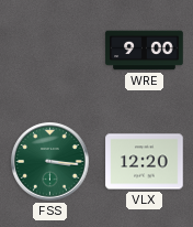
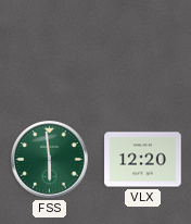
WRE: 9:00 -> none (145, 51)
FSS: 3:16 -> 5:59 (50, 160)
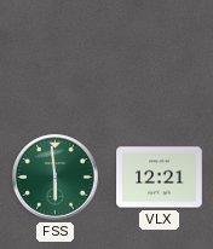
VLX: 12:20 -> 12:21 (160, 178)
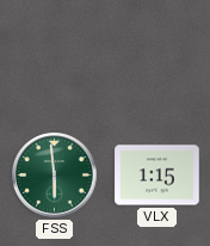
VLX: 12:21 -> 1:15 (157, 176)
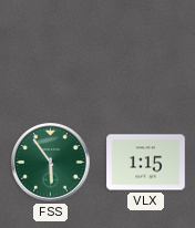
FSS: 5:59 -> 5:54 (51, 163)
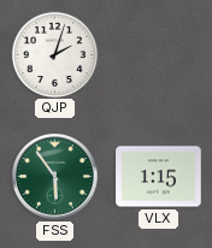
QJP: none -> 2:03 (54, 54)
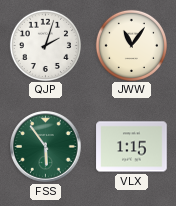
JWW: none -> 11:06 (131, 45)
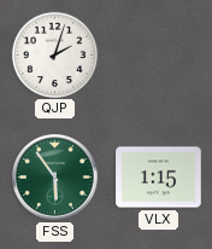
JWW: 11:06 -> none (131, 45)
